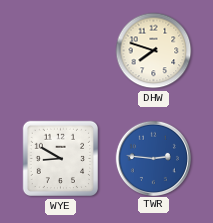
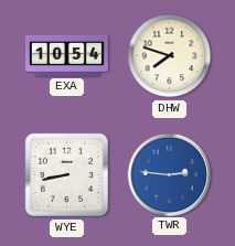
EXA: none -> 10:54 (67, 55)
WYE: 8:50 -> 8:43 (66, 175)
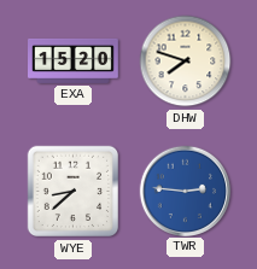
EXA: 10:54 -> 15:20 (74, 60)
WYE: 8:43 -> 8:38 (72, 192)
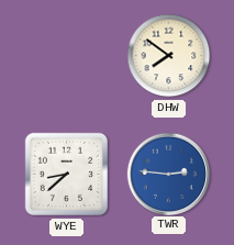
EXA: 15:20 -> none (74, 60)
DHW: 7:48 -> 7:51 (169, 56)
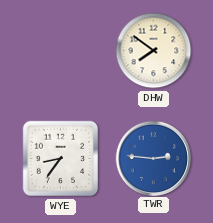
WYE: 8:38 -> 8:36 (60, 159)
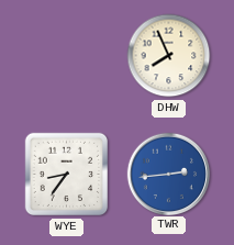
DHW: 7:51 -> 7:56 (169, 56)
TWR: 2:46 -> 2:44 (168, 174)
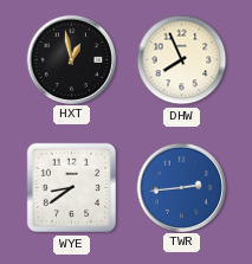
HXT: none -> 12:58 (71, 59)
WYE: 8:36 -> 8:39 (71, 188)
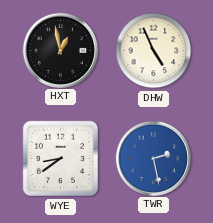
DHW: 7:56 -> 4:56 (154, 51)
TWR: 2:44 -> 2:28 (153, 158)
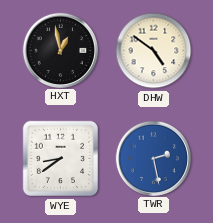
DHW: 4:56 -> 4:51 (154, 51)
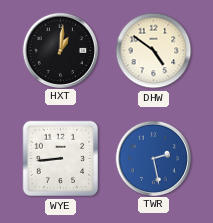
HXT: 12:58 -> 1:01 (60, 50)
WYE: 8:39 -> 8:44 (60, 159)
